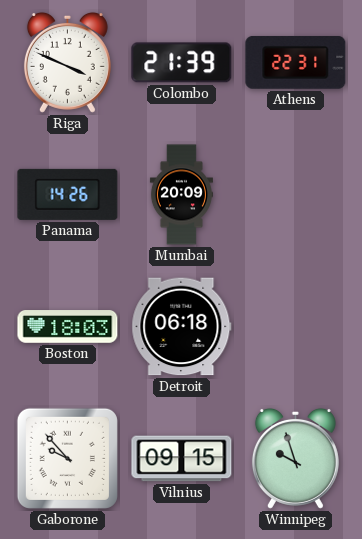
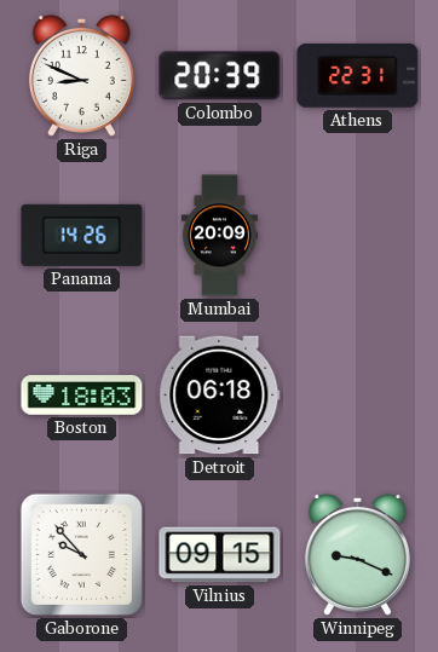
Riga: 3:49 -> 8:49 (81, 75)
Colombo: 21:39 -> 20:39 (220, 76)
Winnipeg: 9:57 -> 9:19 (357, 554)
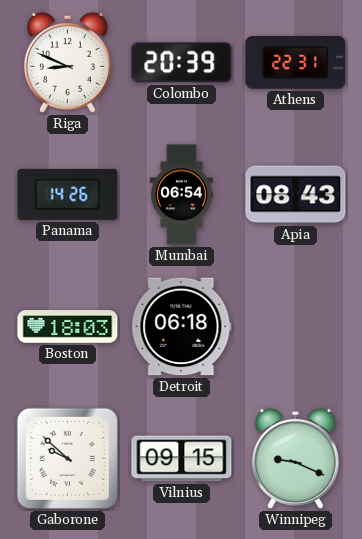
Mumbai: 20:09 -> 06:54 (181, 195)
Apia: none -> 08:43 (296, 195)
Gaborone: 9:53 -> 9:52 (67, 458)
